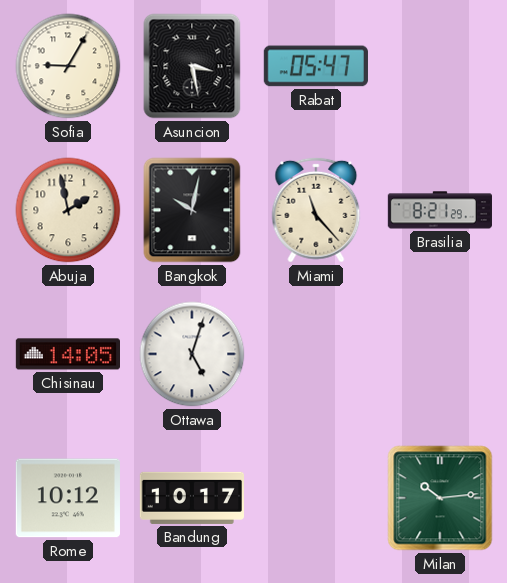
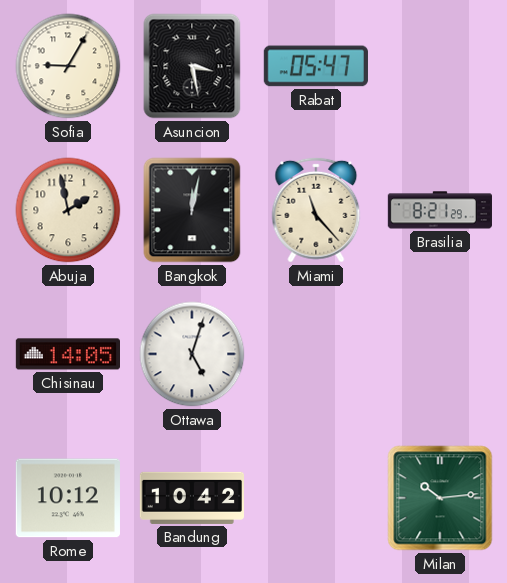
Bangkok: 10:02 -> 12:02 (192, 210)
Bandung: 10:17 -> 10:42 (191, 498)
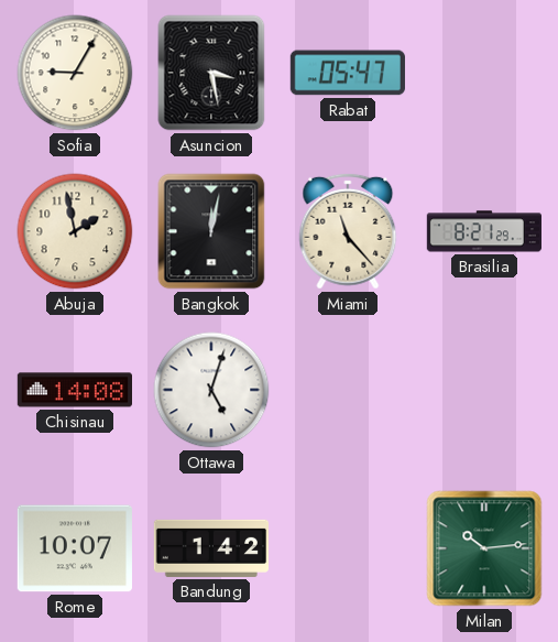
Chisinau: 14:05 -> 14:08 (74, 390)
Rome: 10:12 -> 10:07 (75, 548)
Bandung: 10:42 -> 1:42 (210, 548)
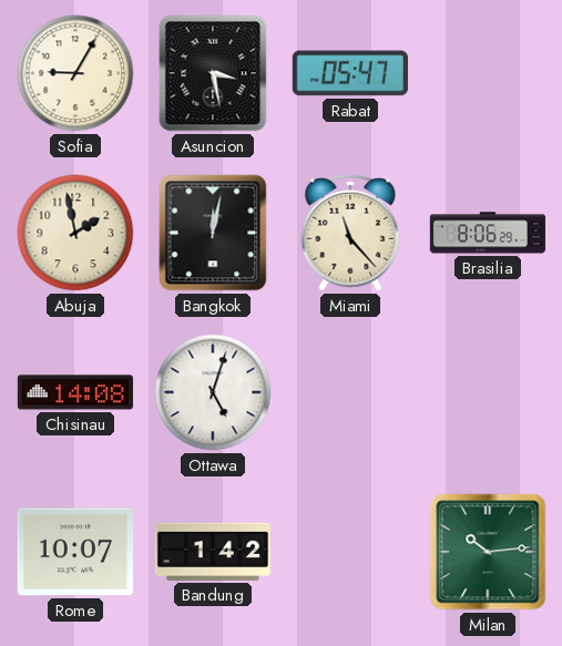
Brasilia: 8:21 -> 8:06 (488, 233)
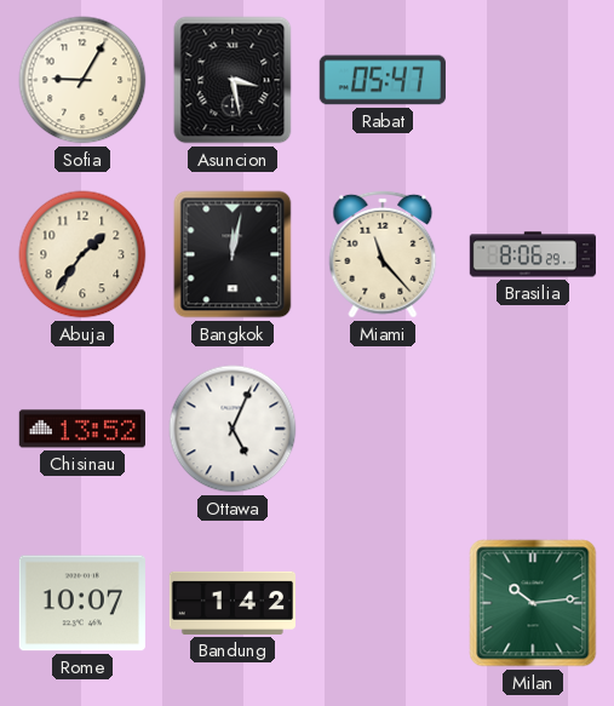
Abuja: 1:58 -> 1:36 (82, 254)
Chisinau: 14:08 -> 13:52 (81, 429)
Ottawa: 5:03 -> 5:04 (233, 429)
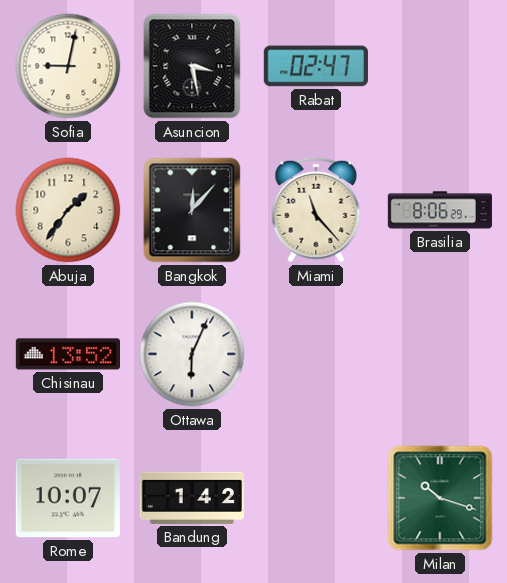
Sofia: 9:05 -> 9:02 (68, 66)
Rabat: 05:47 -> 02:47 (316, 66)
Bangkok: 12:02 -> 12:07 (192, 210)
Ottawa: 5:04 -> 6:04 (192, 354)
Milan: 10:14 -> 10:18 (440, 498)
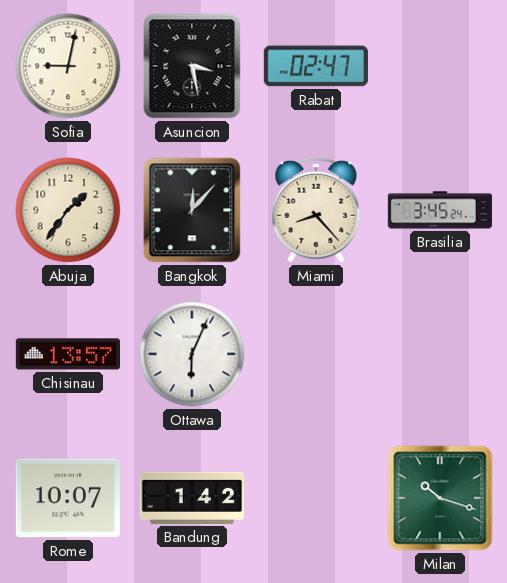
Miami: 11:23 -> 8:23 (316, 210)
Brasilia: 8:06 -> 3:45 (440, 210)
Chisinau: 13:52 -> 13:57 (67, 354)
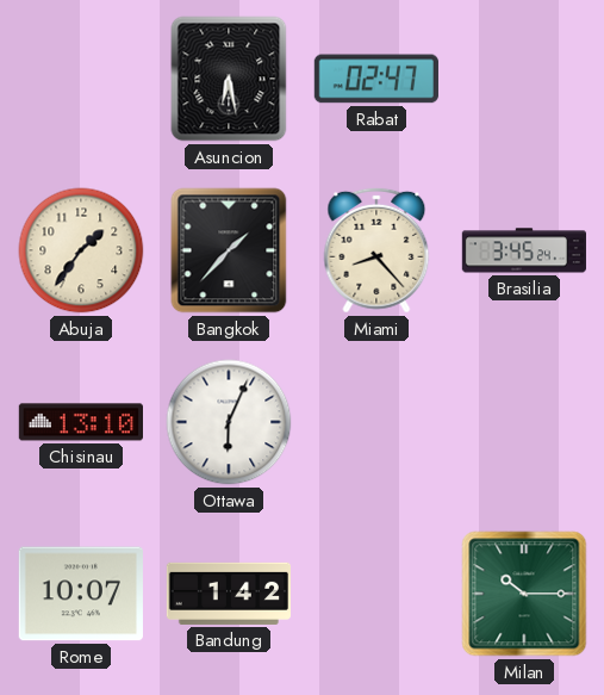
Sofia: 9:02 -> none (68, 66)
Asuncion: 3:28 -> 6:28 (229, 79)
Bangkok: 12:07 -> 1:37 (229, 250)
Chisinau: 13:57 -> 13:10 (80, 422)
Milan: 10:18 -> 10:15 (524, 594)
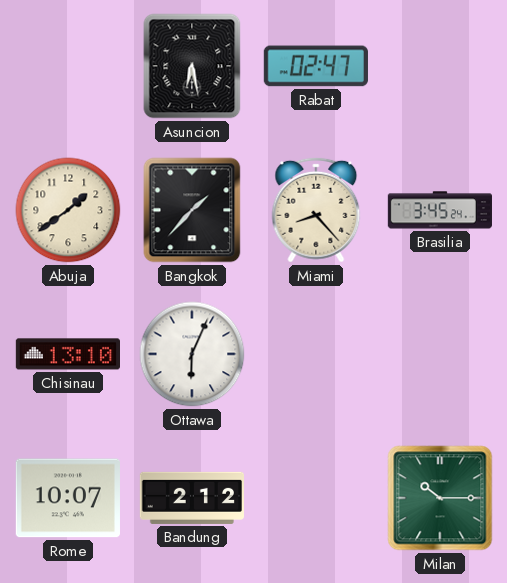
Abuja: 1:36 -> 1:39 (68, 210)
Bandung: 1:42 -> 2:12 (191, 498)
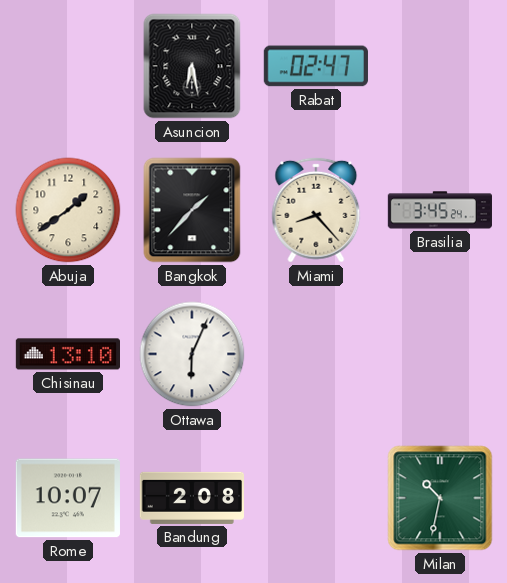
Bandung: 2:12 -> 2:08 (191, 498)
Milan: 10:15 -> 10:32 (440, 498)
